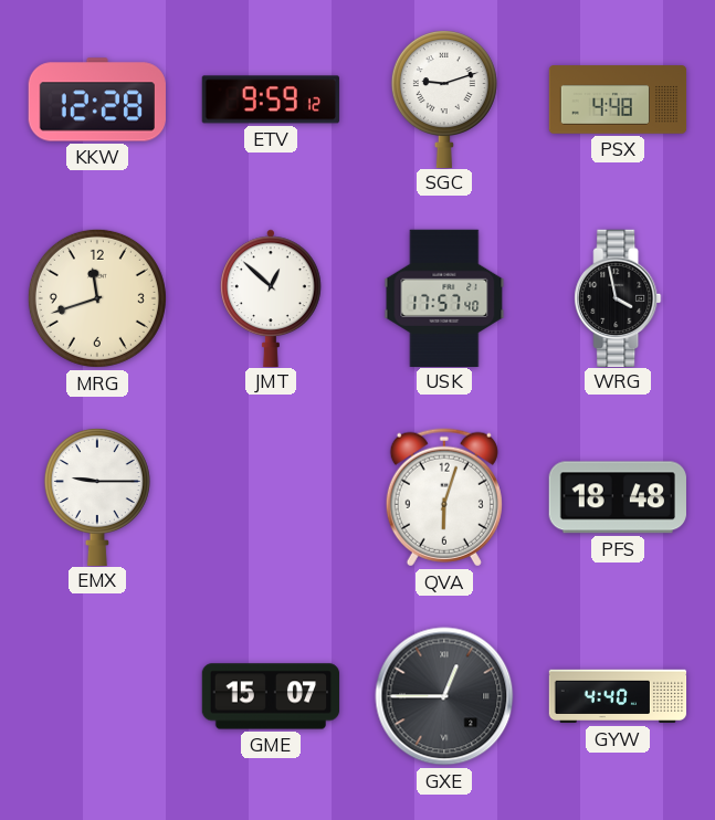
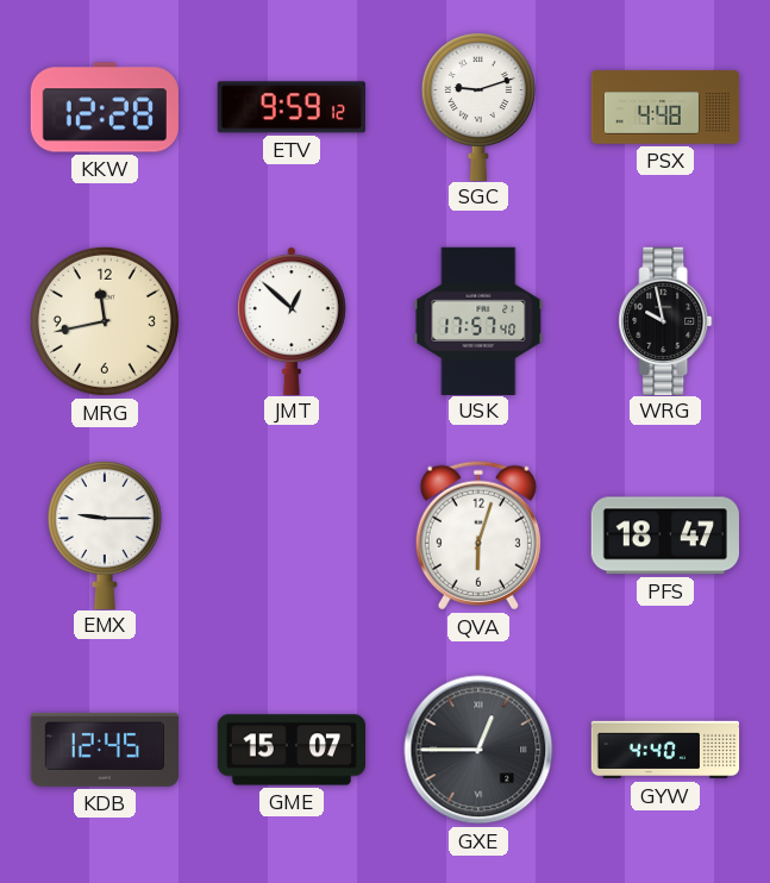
MRG: 11:42 -> 11:43 (105, 321)
WRG: 3:58 -> 9:58 (665, 320)
PFS: 18:48 -> 18:47 (665, 536)
KDB: none -> 12:45 (104, 750)
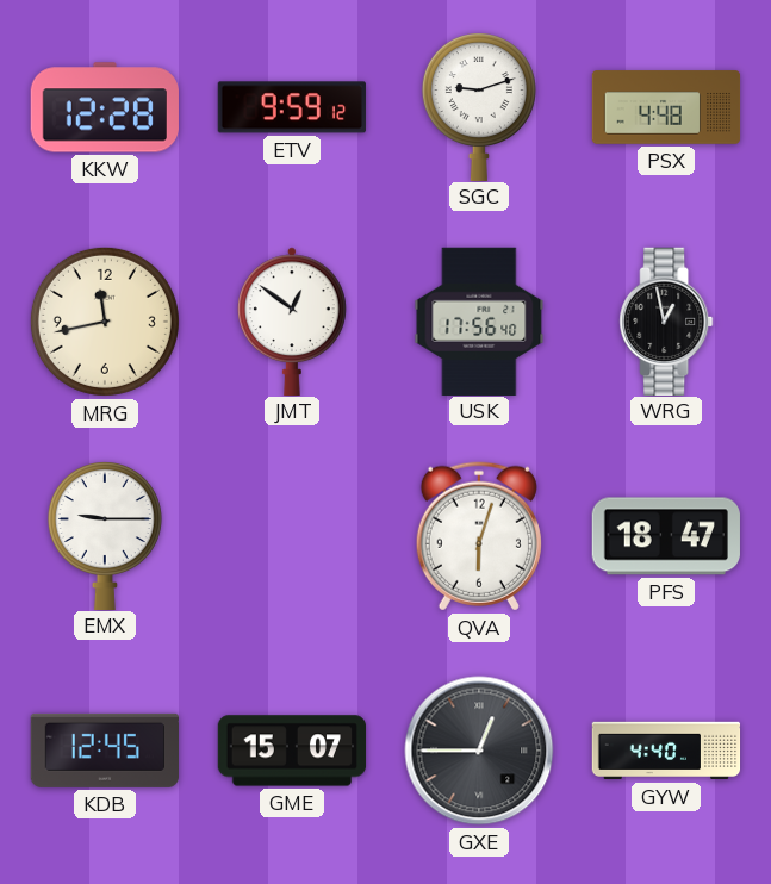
JMT: 12:52 -> 12:51 (292, 320)
USK: 17:57 -> 17:56 (479, 320)
WRG: 9:58 -> 12:58 (666, 320)
